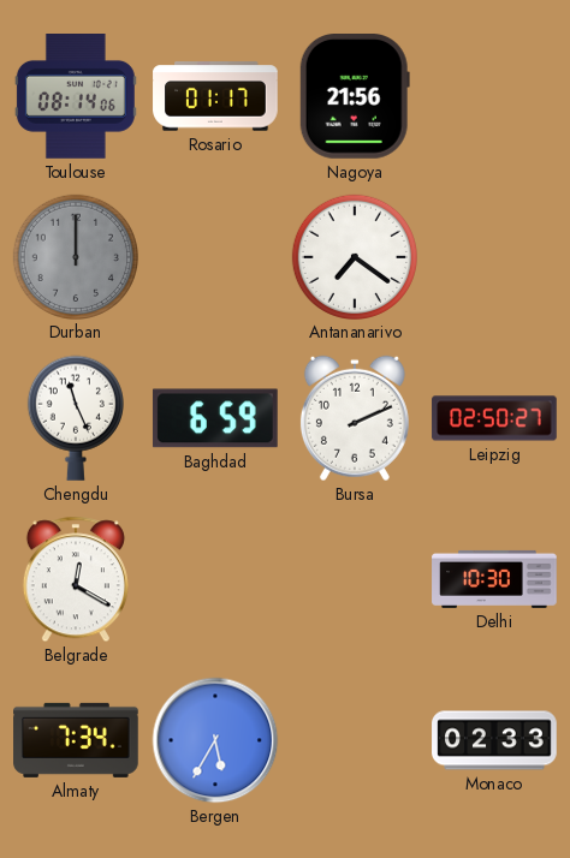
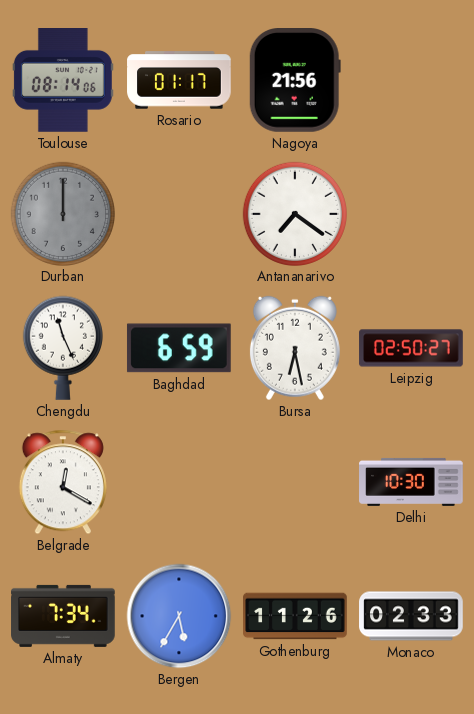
Bursa: 2:11 -> 6:28 (295, 348)
Gothenburg: none -> 11:26 (295, 616)
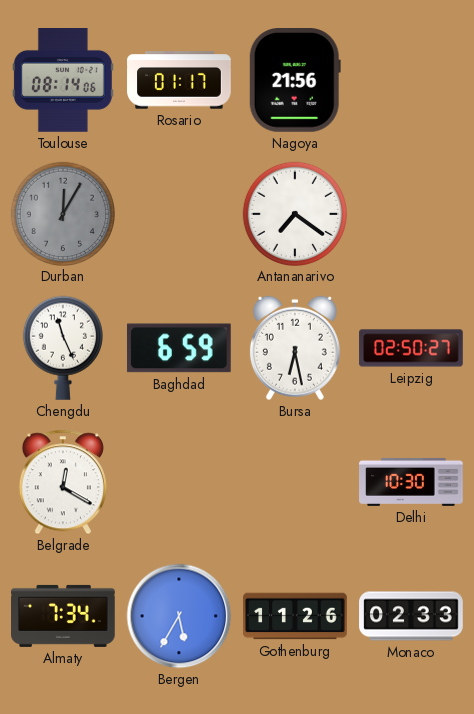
Durban: 12:00 -> 12:05 (62, 213)
